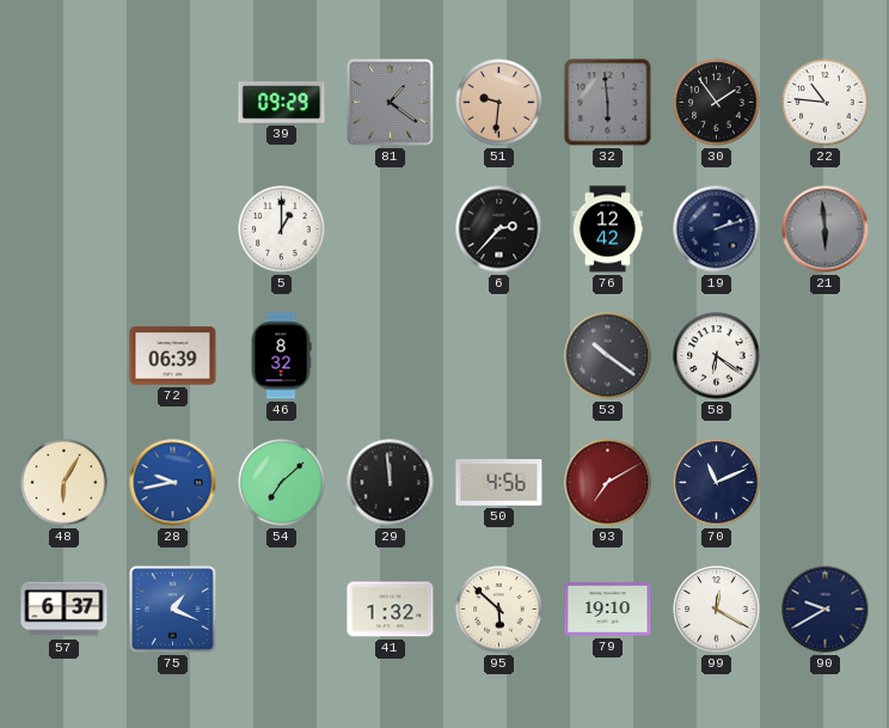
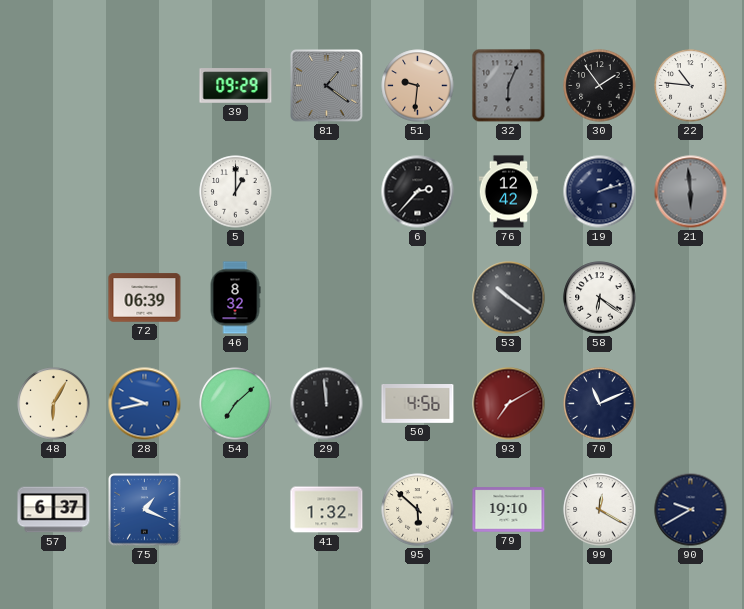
32: 5:59 -> 6:04 (509, 86)
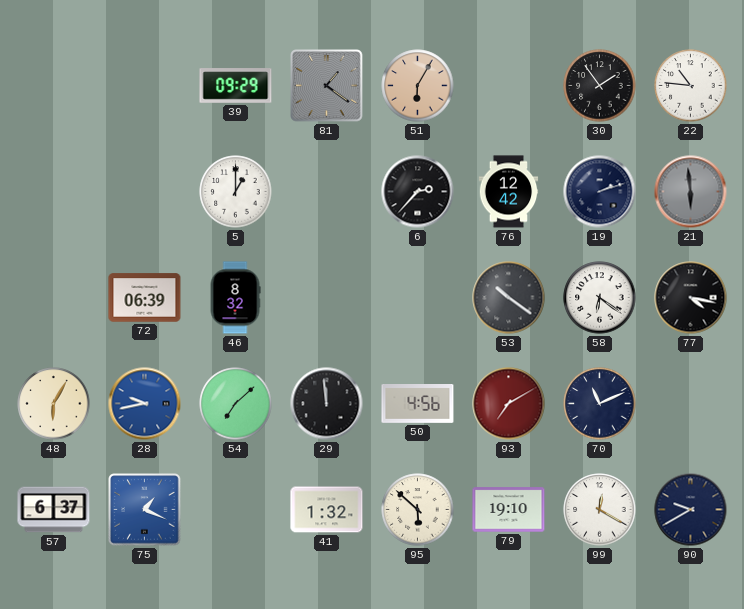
51: 9:31 -> 6:05 (418, 86)
32: 6:04 -> none (509, 86)
77: none -> 4:17 (691, 298)
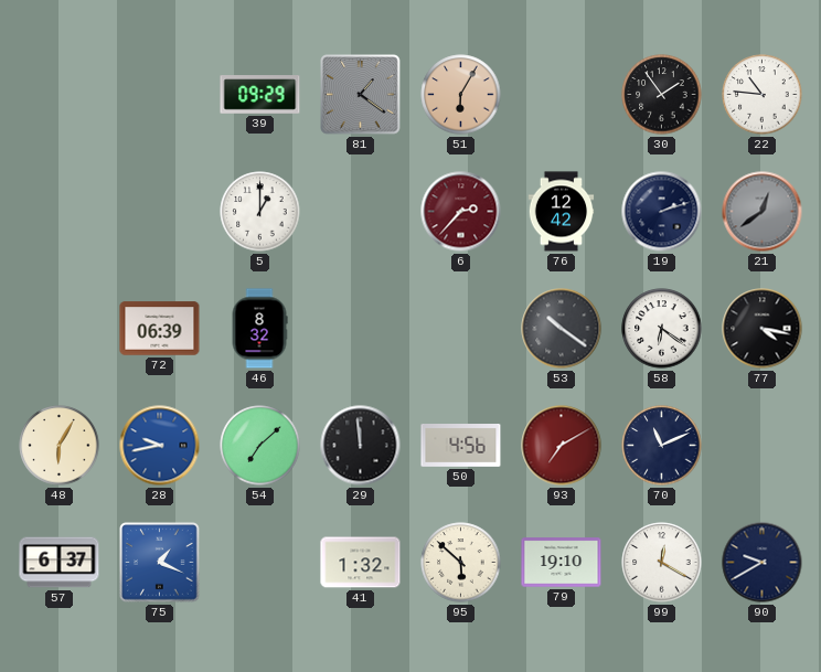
6 dial: black -> burgundy (461, 212)
21: 5:59 -> 12:39 (763, 212)
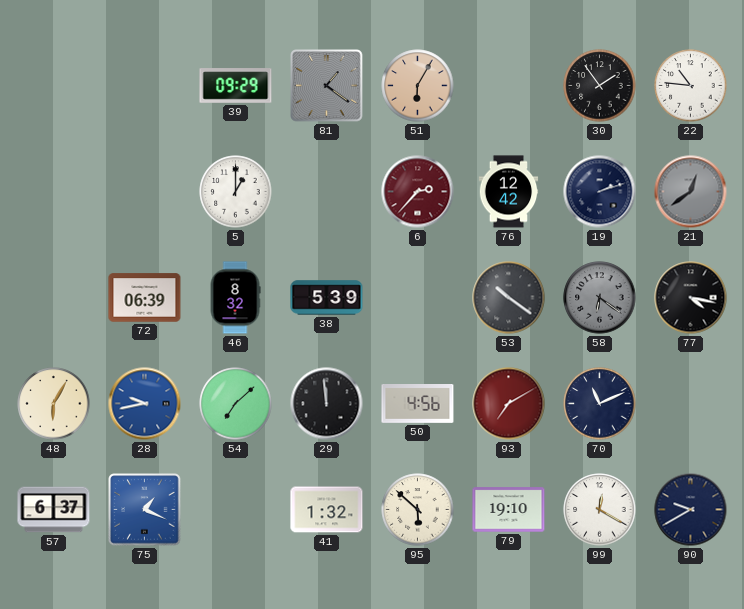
38: none -> 5:39 (327, 298)
58 dial: white -> grey (600, 298)
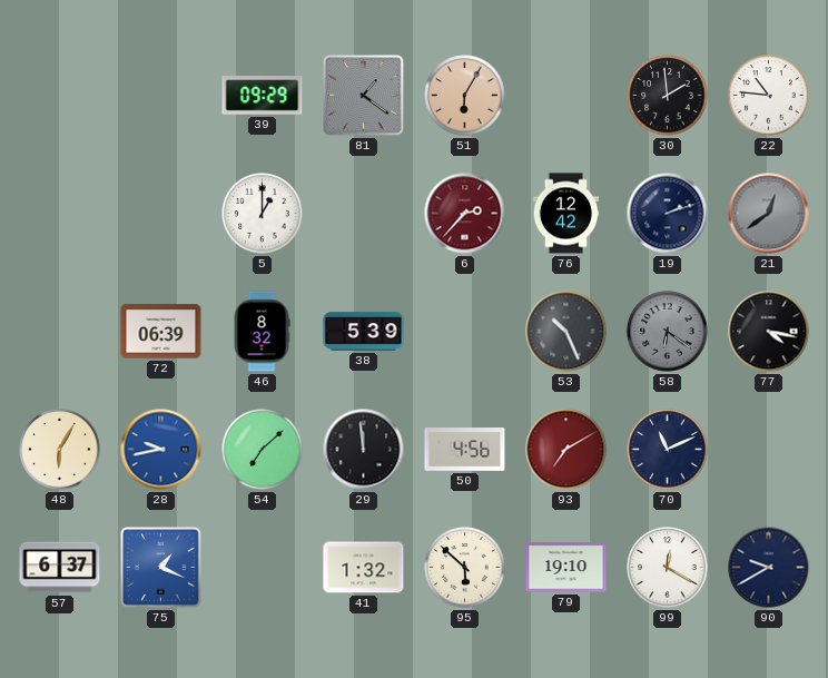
30: 1:54 -> 1:59 (668, 96)
53: 10:21 -> 10:26 (566, 332)
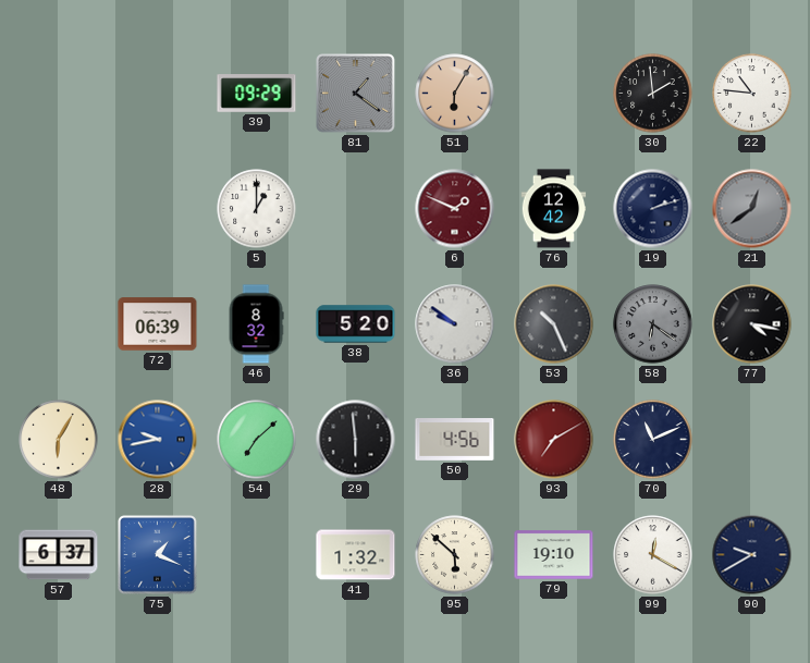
6: 2:37 -> 1:49 (455, 209)
38: 5:39 -> 5:20 (356, 324)
36: none -> 9:51 (455, 324)
29: 11:59 -> 5:59 (356, 440)
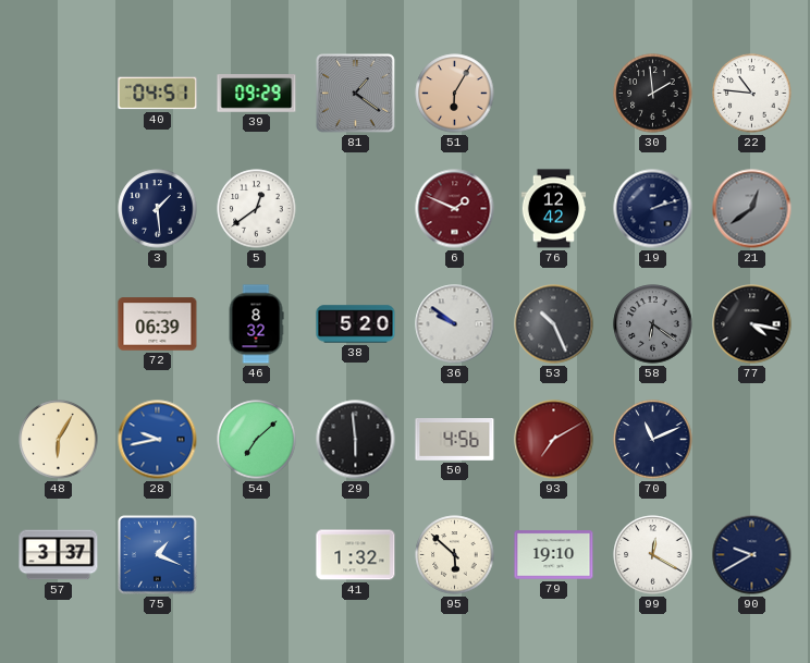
40: none -> 04:51 (158, 94)
3: none -> 1:29 (158, 209)
5: 1:00 -> 12:39 (257, 209)
57: 6:37 -> 3:37 (59, 555)
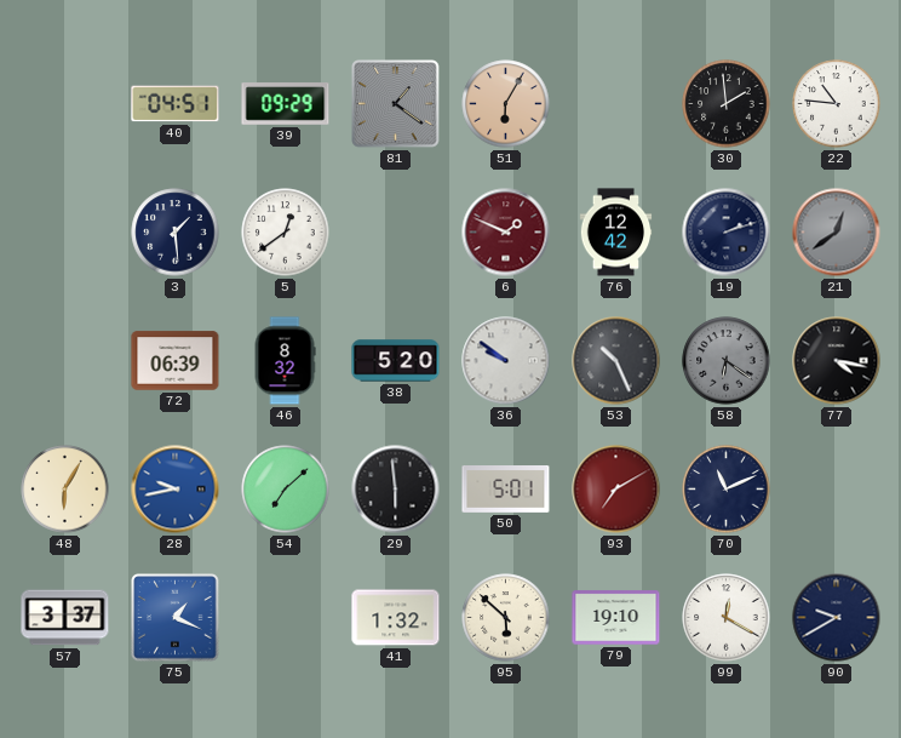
50: 4:56 -> 5:01 (506, 490)
